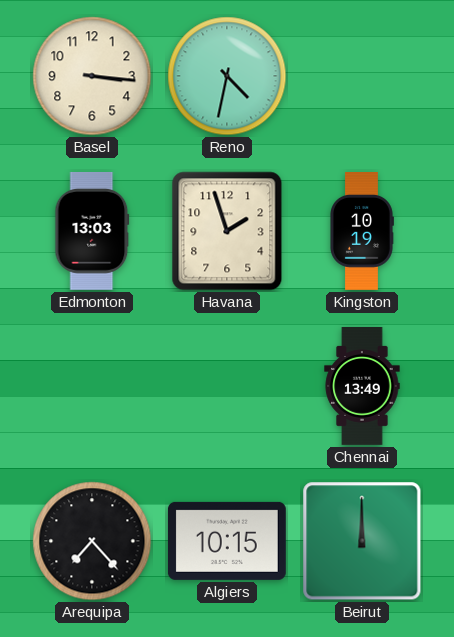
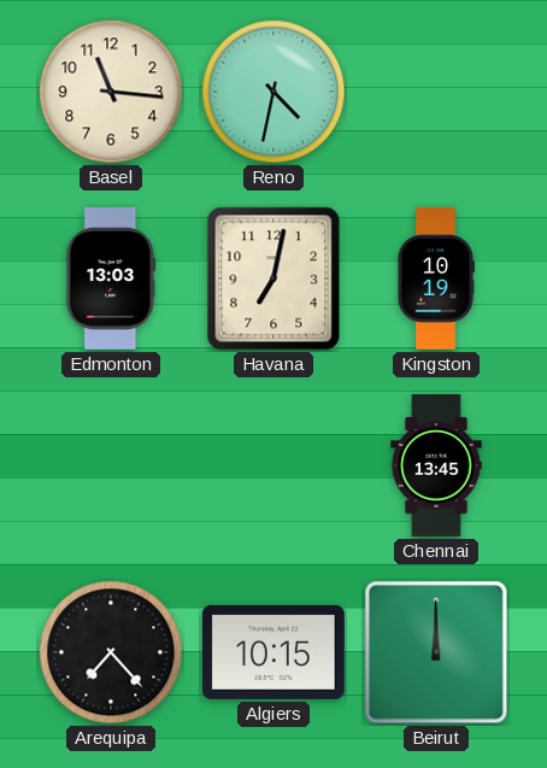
Basel: 3:16 -> 11:16 (111, 92)
Havana: 1:57 -> 7:02 (273, 279)
Chennai: 13:49 -> 13:45 (436, 467)
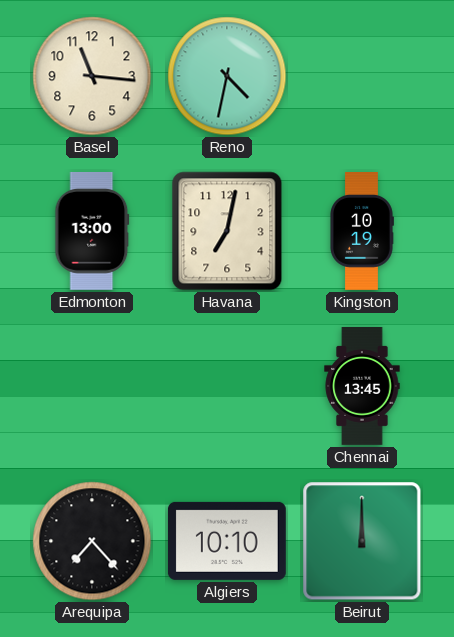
Edmonton: 13:03 -> 13:00 (92, 231)
Algiers: 10:15 -> 10:10 (227, 541)
